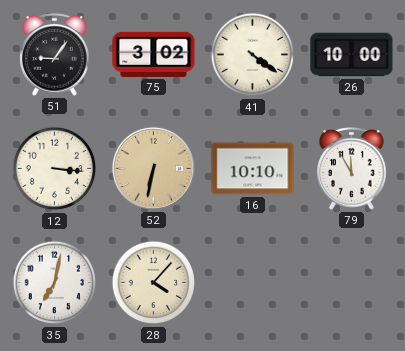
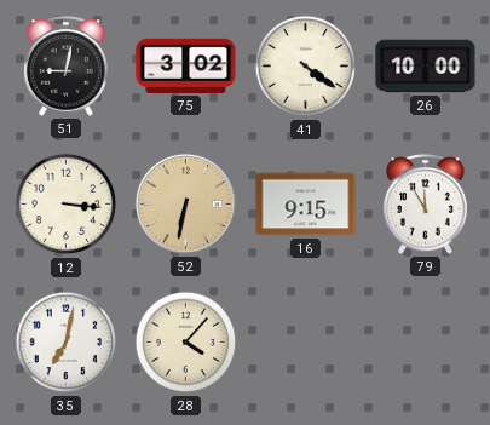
51: 9:06 -> 9:02 (67, 67)
16: 10:10 -> 9:15 (306, 205)
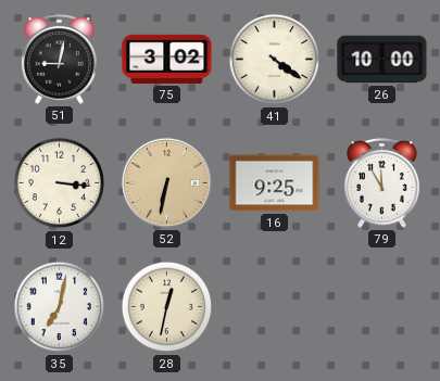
16: 9:15 -> 9:25 (275, 183)
28: 4:07 -> 12:32 (167, 307)
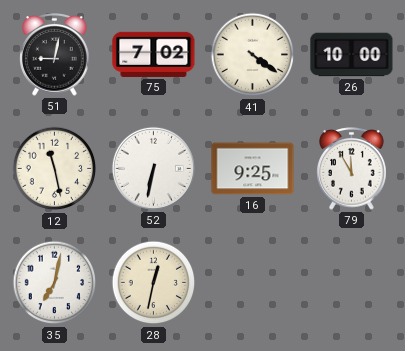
75: 3:02 -> 7:02 (154, 54)
12: 3:16 -> 11:28 (55, 169)
52 dial: champagne -> white (153, 168)
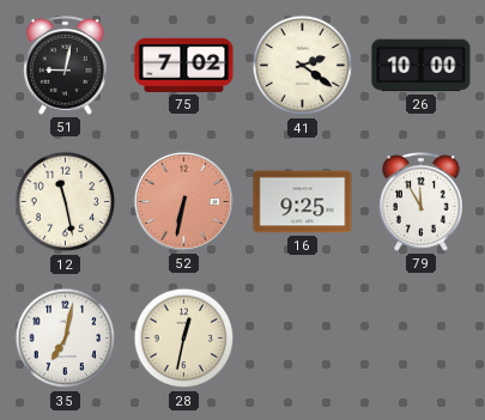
41: 4:21 -> 2:21 (303, 66)
52 dial: white -> salmon (183, 201)
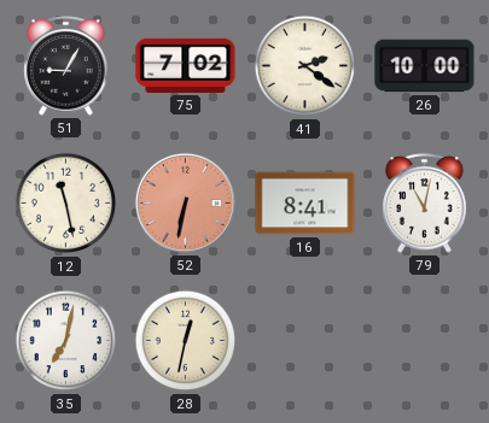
51: 9:02 -> 9:05 (66, 66)
16: 9:25 -> 8:41 (305, 204)
79: 11:55 -> 11:02 (425, 204)
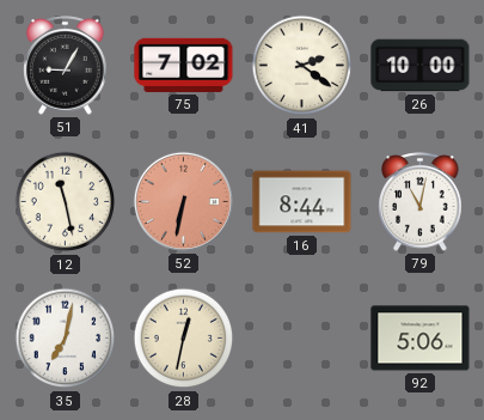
16: 8:41 -> 8:44 (302, 202)
92: none -> 5:06 (421, 339)
